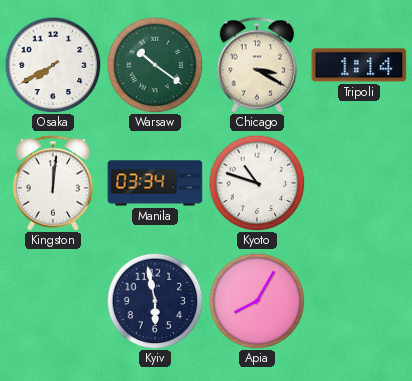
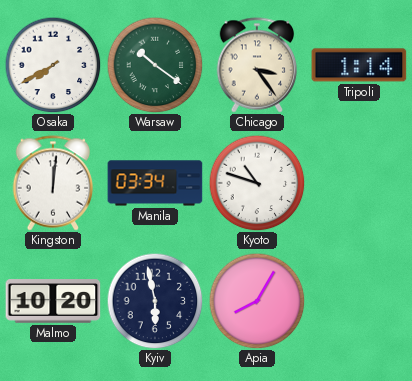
Chicago: 3:20 -> 3:24 (257, 65)
Malmo: none -> 10:20 (53, 301)
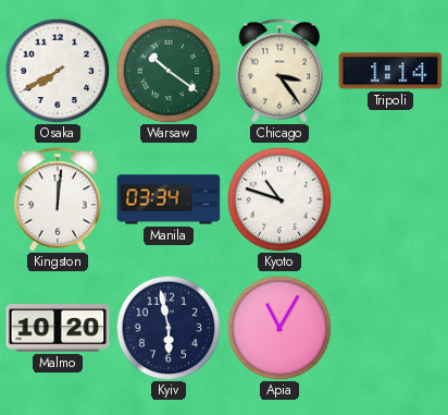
Apia: 8:05 -> 11:05 (279, 328)
